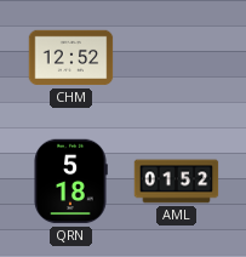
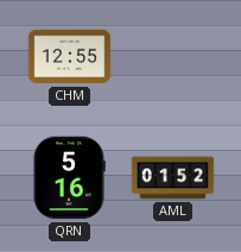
CHM: 12:52 -> 12:55 (70, 57)
QRN: 5:18 -> 5:16 (69, 178)
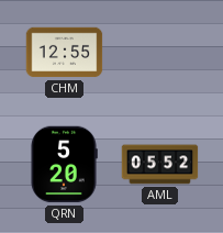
QRN: 5:16 -> 5:20 (64, 165)
AML: 01:52 -> 05:52 (160, 165)
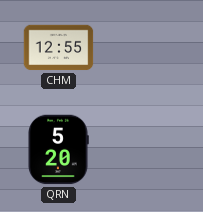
AML: 05:52 -> none (160, 165)
